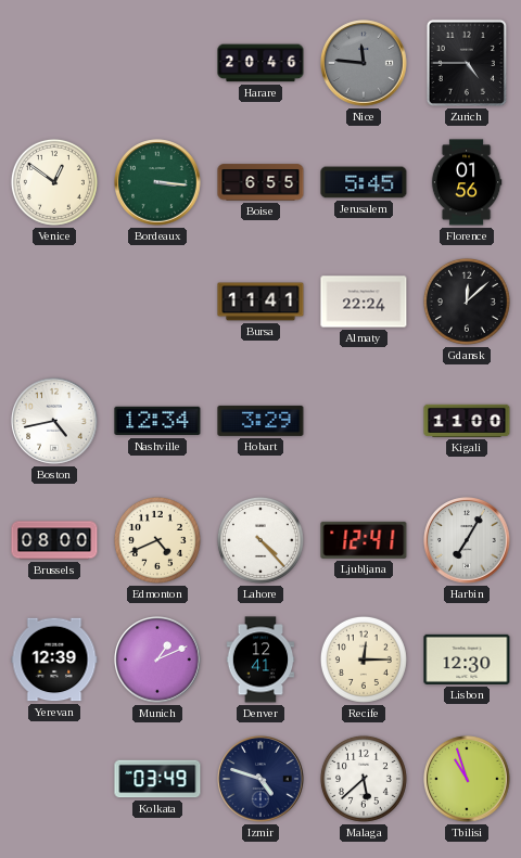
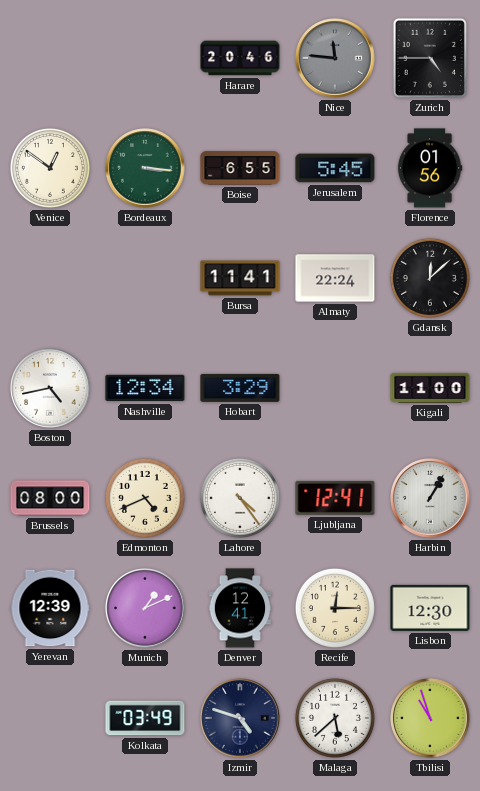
Lahore: 4:23 -> 4:24 (240, 498)
Harbin: 7:05 -> 1:05 (430, 498)
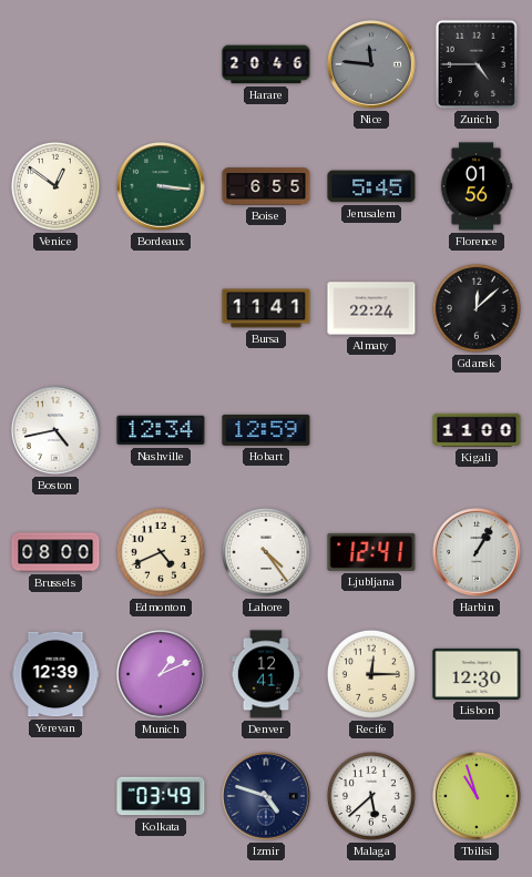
Hobart: 3:29 -> 12:59 (266, 430)
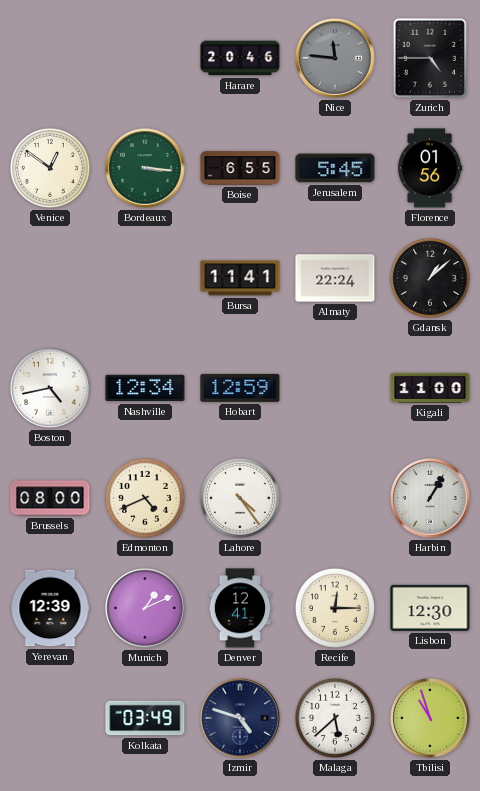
Gdansk: 12:08 -> 1:08 (430, 278)
Ljubljana: 12:41 -> none (371, 552)
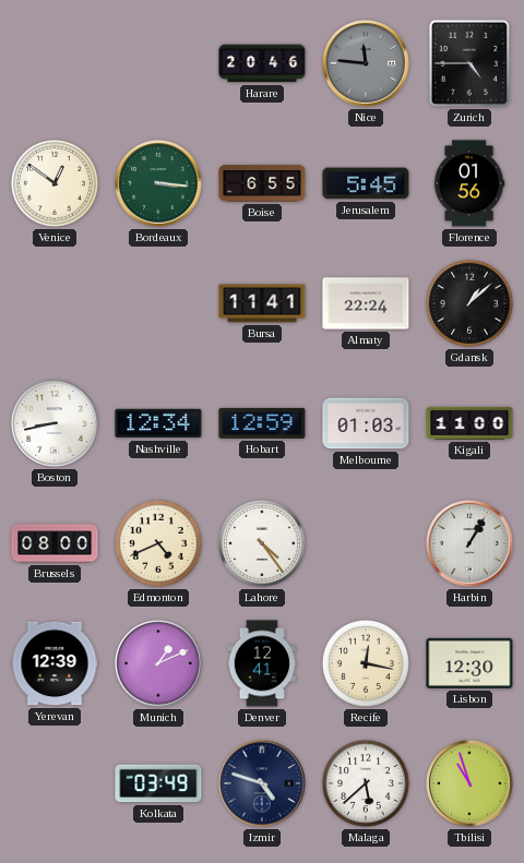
Boston: 4:43 -> 8:43 (55, 423)
Melbourne: none -> 01:03 (366, 423)
Recife: 12:15 -> 12:17 (366, 663)
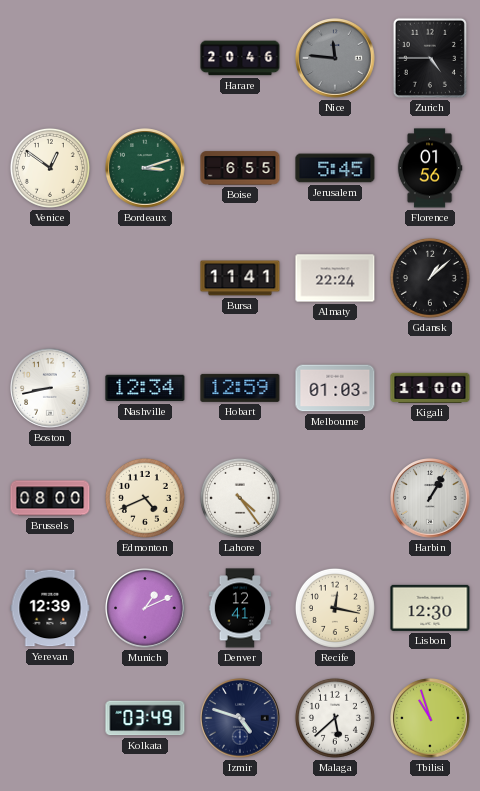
Bordeaux: 3:16 -> 3:12 (145, 168)
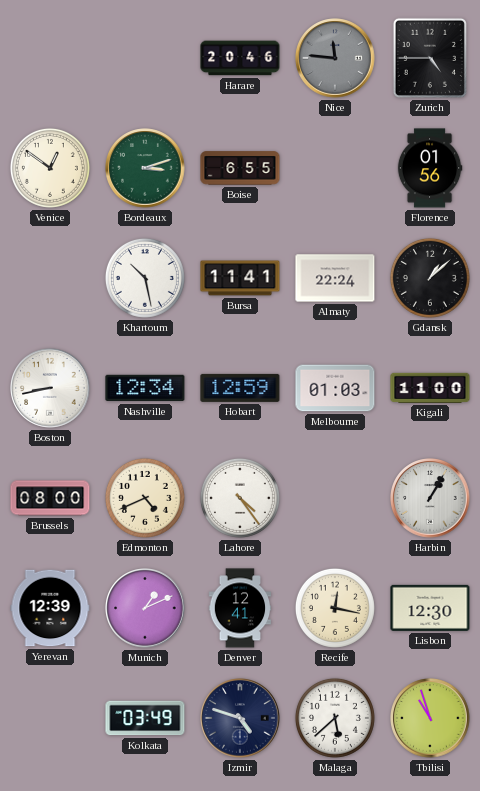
Jerusalem: 5:45 -> none (335, 168)
Khartoum: none -> 10:28 (145, 278)
